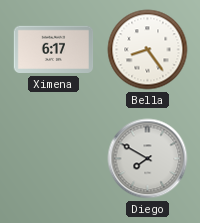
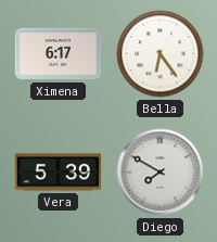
Bella: 8:24 -> 6:24 (161, 54)
Vera: none -> 5:39 (59, 173)
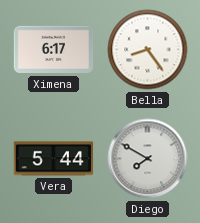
Bella: 6:24 -> 8:24 (148, 50)
Vera: 5:39 -> 5:44 (54, 159)
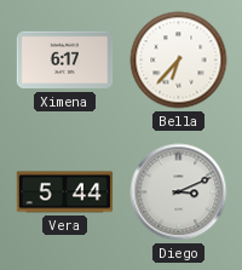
Bella: 8:24 -> 6:37 (179, 61)
Diego: 7:50 -> 3:11 (179, 193)
